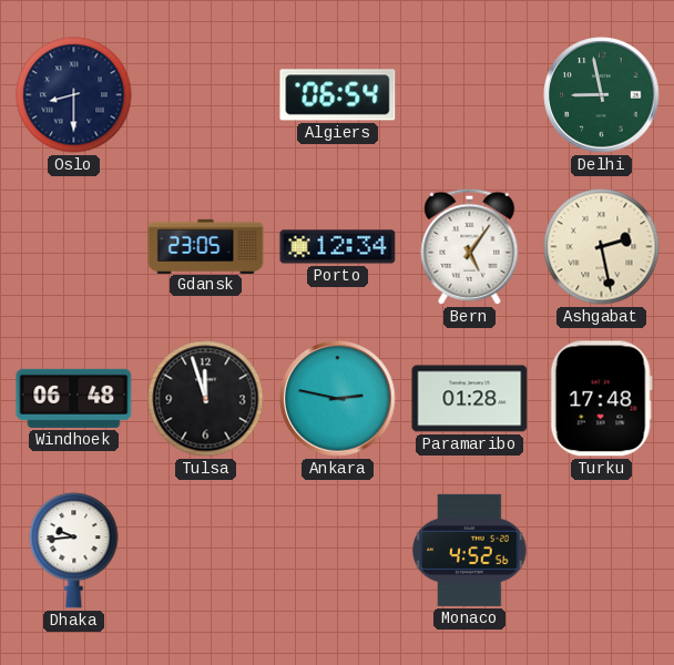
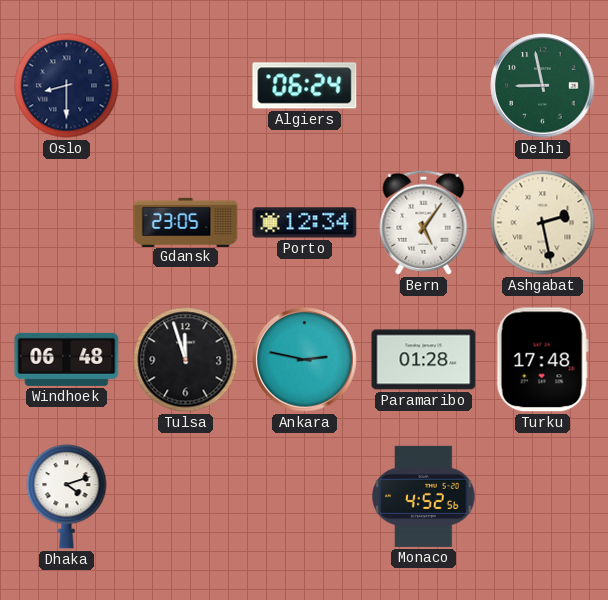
Algiers: 06:54 -> 06:24 (305, 86)
Dhaka: 9:44 -> 4:12 (67, 497)
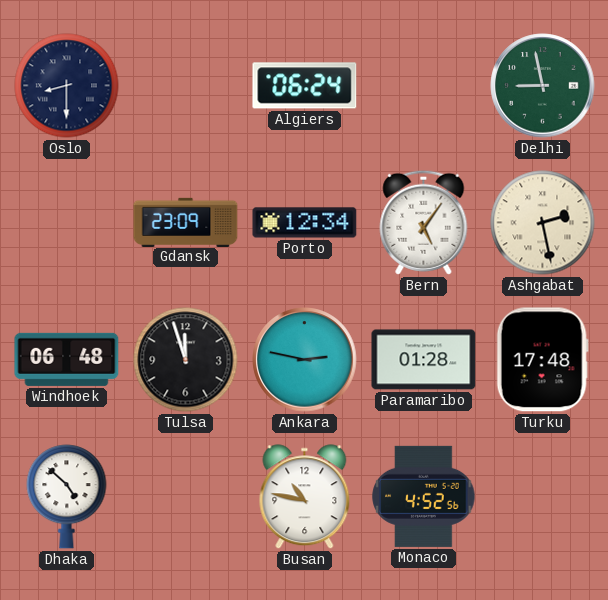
Gdansk: 23:05 -> 23:09 (186, 222)
Dhaka: 4:12 -> 4:52 (67, 497)
Busan: none -> 10:47 (305, 497)
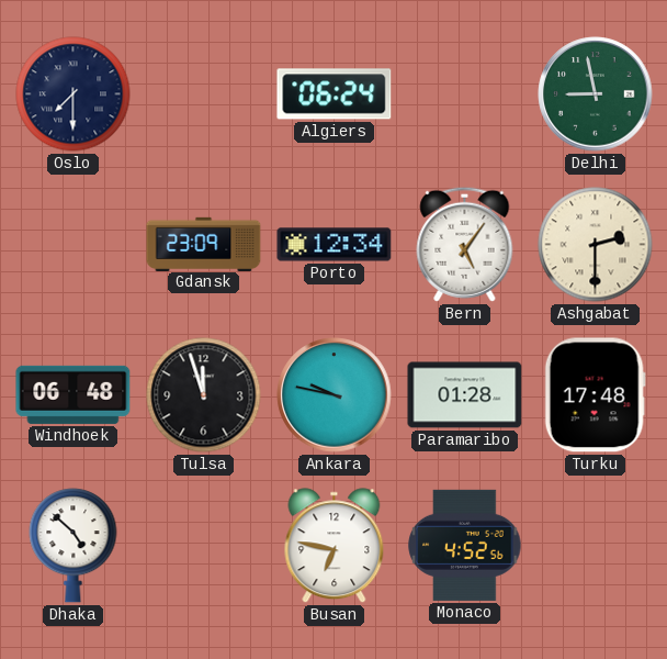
Oslo: 8:30 -> 7:30 (74, 94)
Ashgabat: 2:28 -> 2:30 (596, 245)
Ankara: 2:47 -> 9:47 (335, 395)
Busan: 10:47 -> 6:47 (335, 546)
